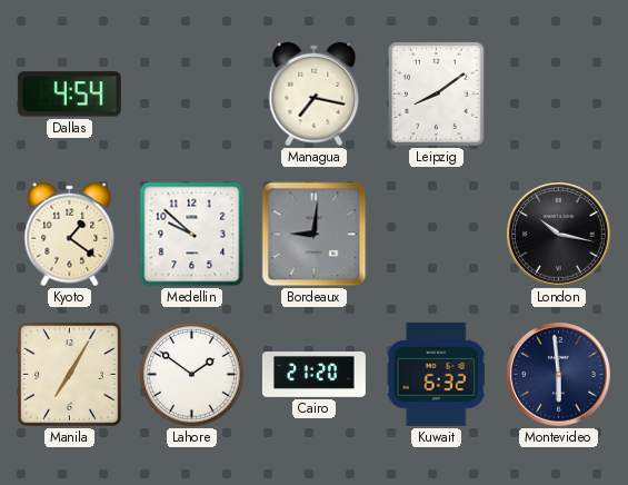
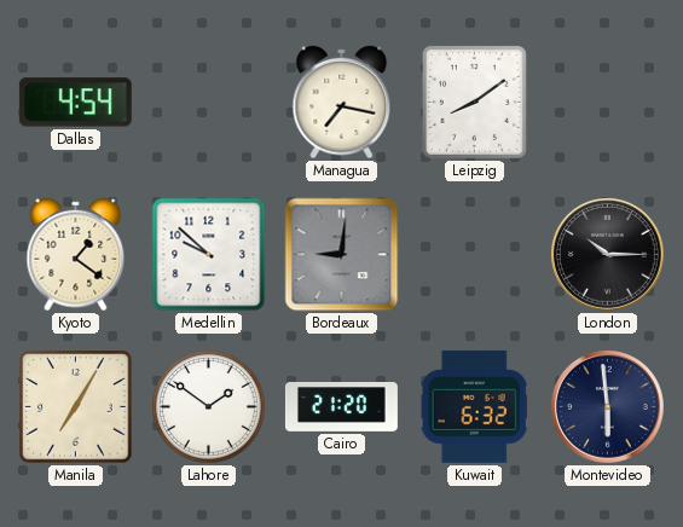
London: 10:17 -> 10:15 (608, 255)
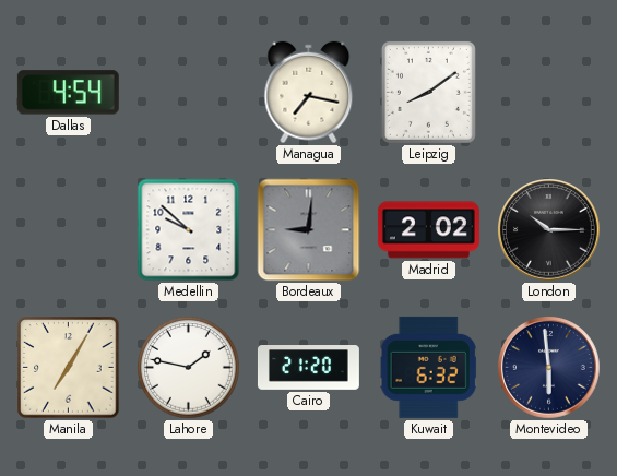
Kyoto: 1:21 -> none (76, 255)
Madrid: none -> 2:02 (428, 230)
Lahore: 1:51 -> 1:47 (189, 368)
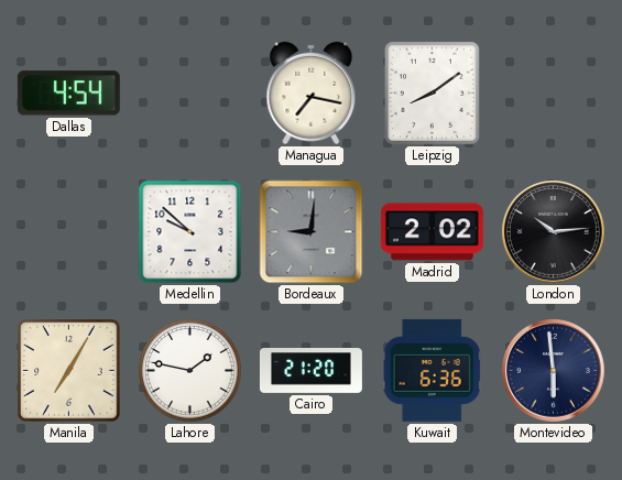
London: 10:15 -> 10:14 (554, 232)
Kuwait: 6:32 -> 6:36 (432, 370)
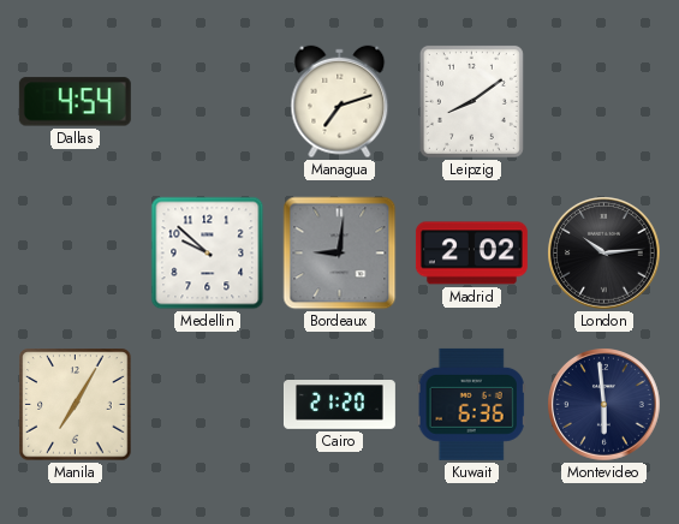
Managua: 7:17 -> 7:12 (340, 102)
Lahore: 1:47 -> none (190, 371)
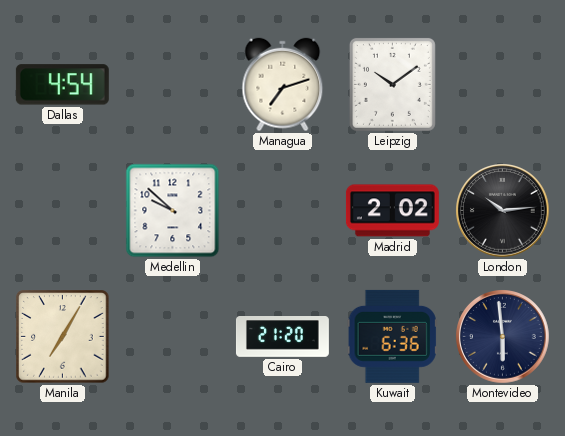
Leipzig: 8:09 -> 10:09 (392, 84)
Bordeaux: 9:01 -> none (340, 254)
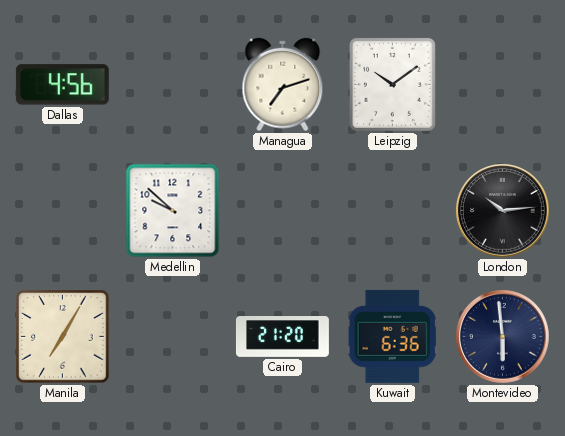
Dallas: 4:54 -> 4:56 (62, 85)
Madrid: 2:02 -> none (392, 211)
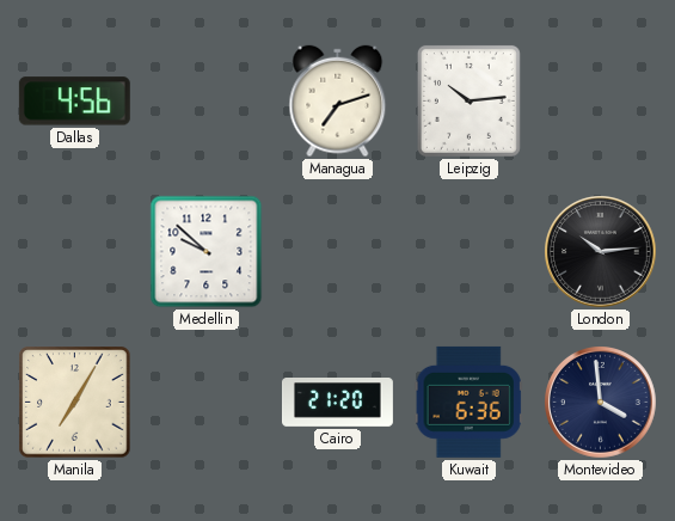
Leipzig: 10:09 -> 10:14 (468, 100)
Montevideo: 5:59 -> 3:59 (601, 403)
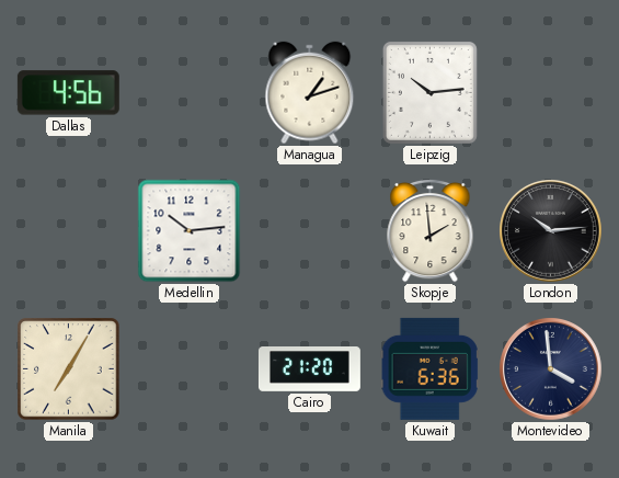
Managua: 7:12 -> 1:12 (310, 93)
Medellin: 9:52 -> 10:14 (190, 231)
Skopje: none -> 1:59 (431, 230)
